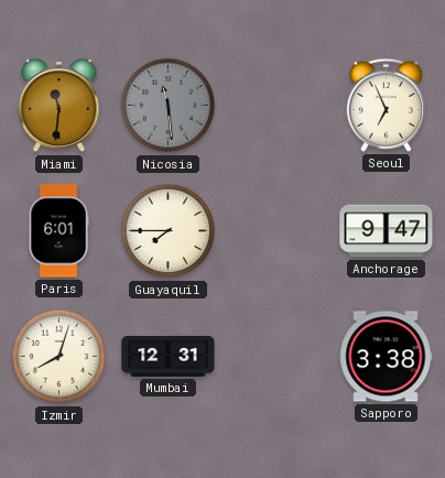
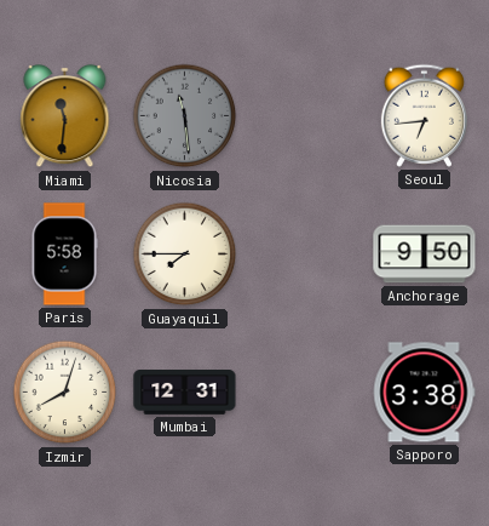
Seoul: 6:56 -> 6:44 (424, 115)
Paris: 6:01 -> 5:58 (64, 255)
Anchorage: 9:47 -> 9:50 (425, 255)
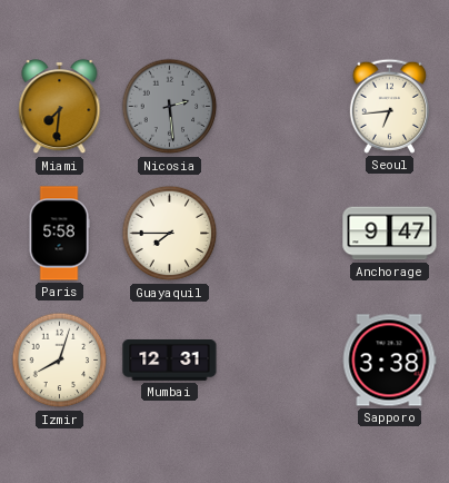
Miami: 11:31 -> 7:31 (60, 107)
Nicosia: 11:29 -> 2:29 (170, 107)
Anchorage: 9:50 -> 9:47 (390, 234)
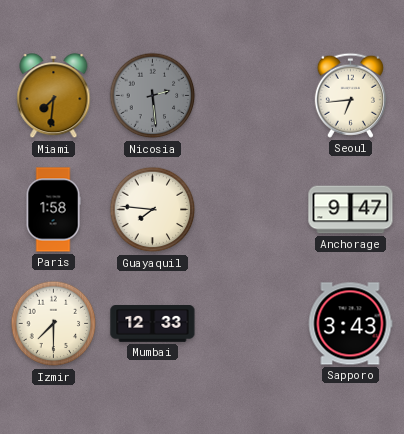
Paris: 5:58 -> 1:58 (53, 210)
Guayaquil: 7:45 -> 7:46 (153, 210)
Izmir: 8:03 -> 7:30 (54, 324)
Mumbai: 12:31 -> 12:33 (153, 324)
Sapporo: 3:38 -> 3:43 (350, 324)
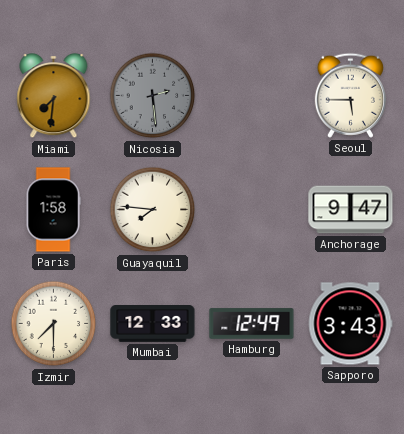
Seoul: 6:44 -> 5:45 (350, 95)
Hamburg: none -> 12:49 (252, 324)
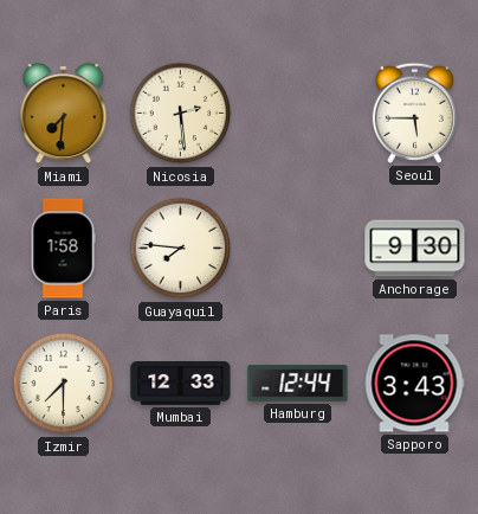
Nicosia dial: grey -> cream (181, 114)
Anchorage: 9:47 -> 9:30 (415, 249)
Hamburg: 12:49 -> 12:44 (298, 384)
